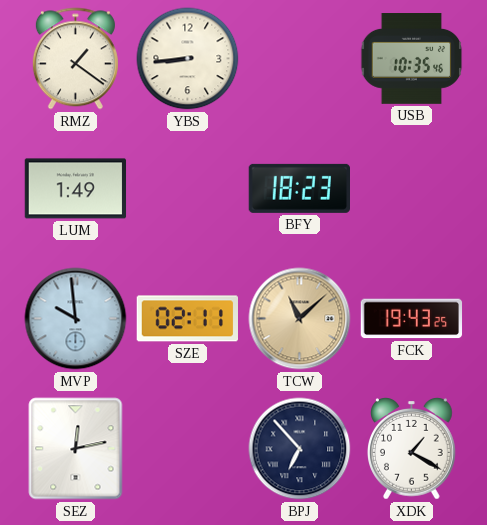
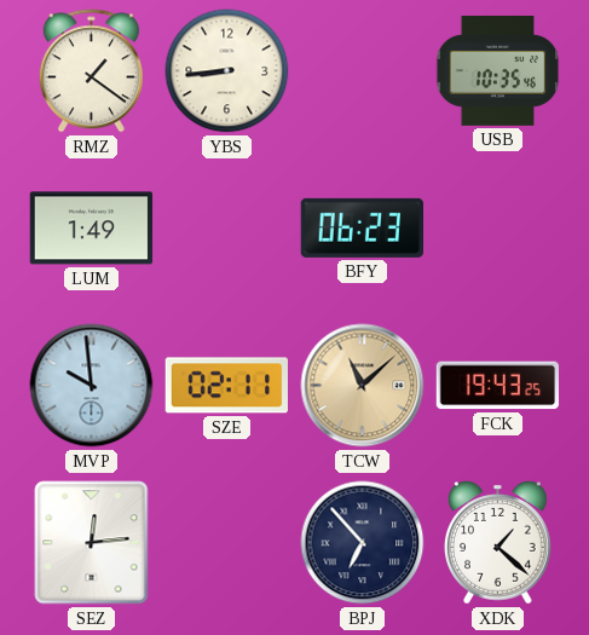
BFY: 18:23 -> 06:23 (362, 227)
SEZ: 12:13 -> 12:14 (92, 543)
XDK: 1:20 -> 1:22 (498, 543)
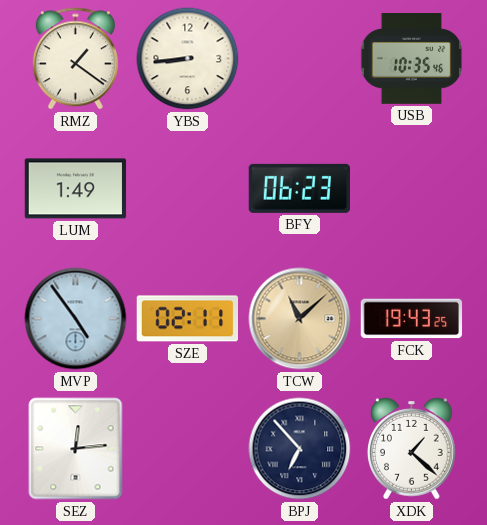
MVP: 9:59 -> 4:54 (76, 319)
